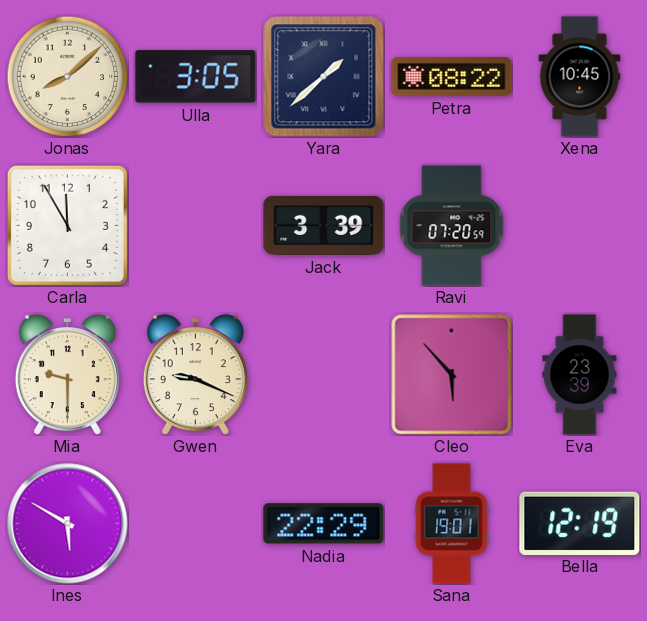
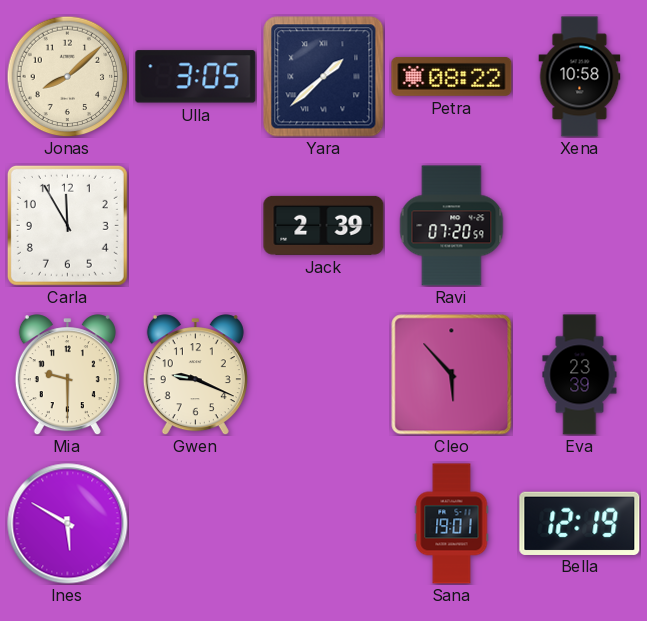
Xena: 10:45 -> 10:58 (580, 77)
Jack: 3:39 -> 2:39 (324, 225)
Nadia: 22:29 -> none (324, 524)
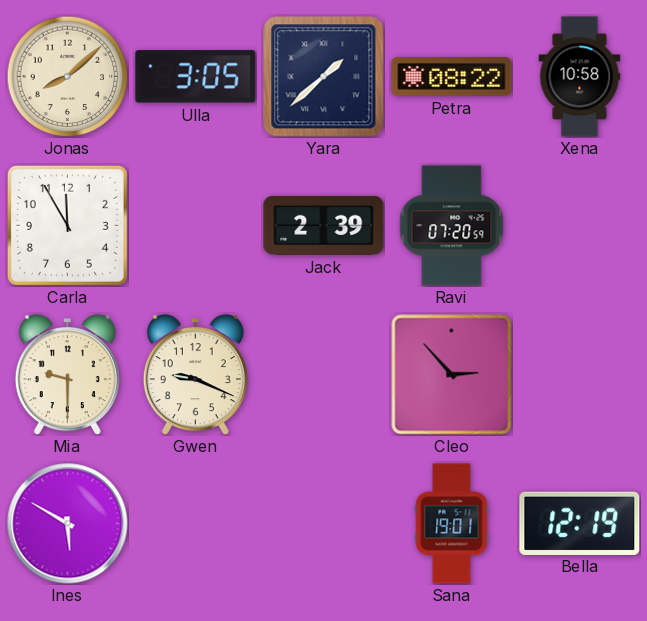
Cleo: 5:53 -> 2:53 (452, 375)
Eva: 23:39 -> none (580, 375)
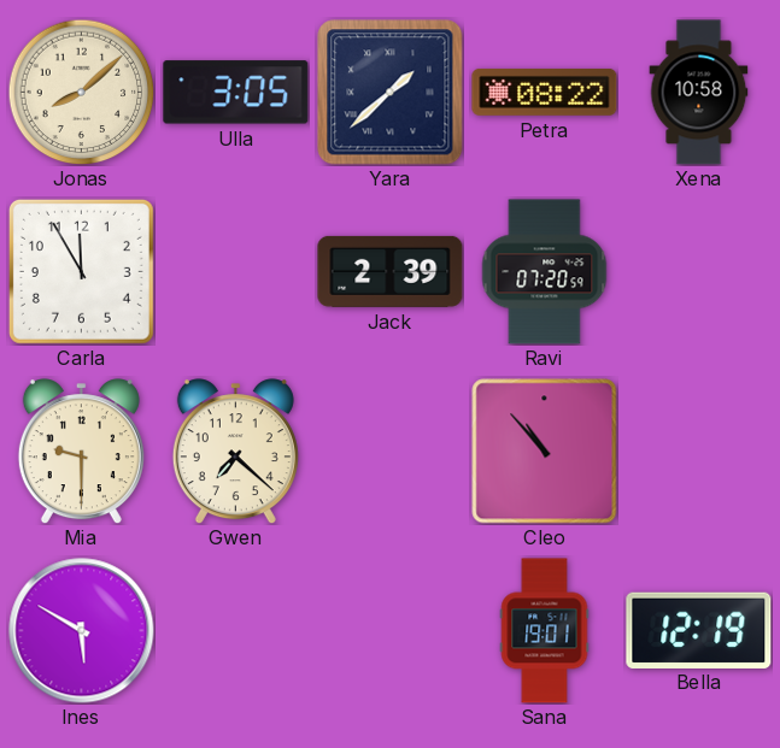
Gwen: 9:19 -> 7:22 (235, 452)
Cleo: 2:53 -> 10:53 (545, 452)
